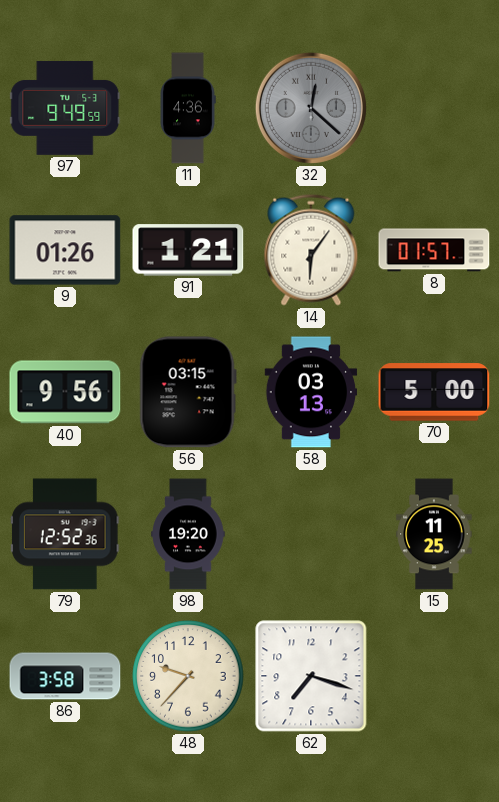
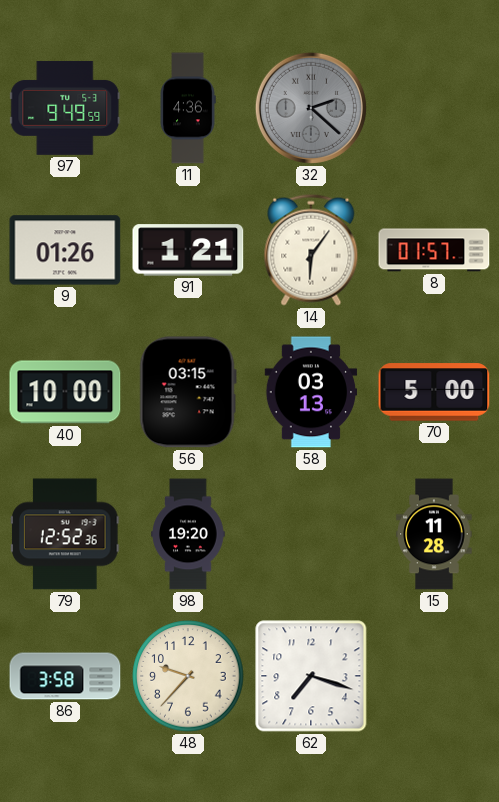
32: 12:22 -> 2:22 (311, 108)
40: 9:56 -> 10:00 (65, 392)
15: 11:25 -> 11:28 (434, 534)
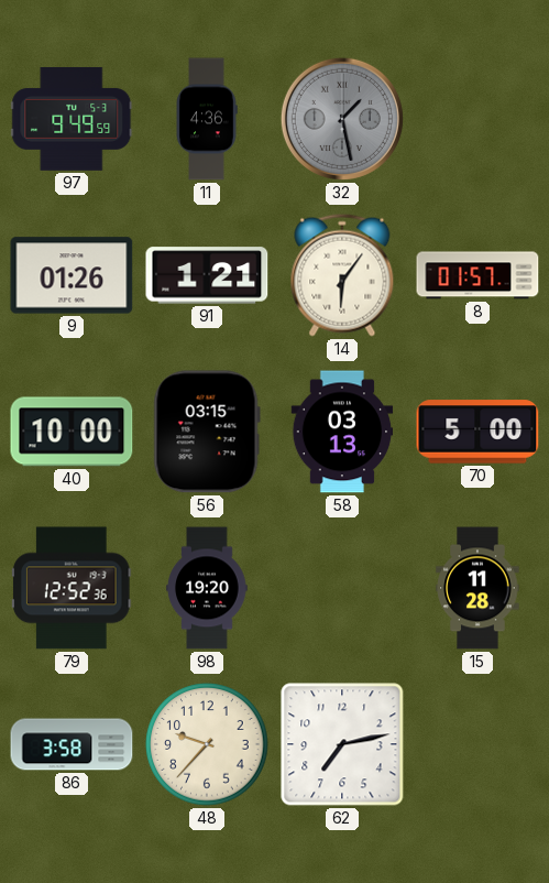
32: 2:22 -> 1:28 (342, 119)
62: 7:18 -> 7:13 (342, 744)
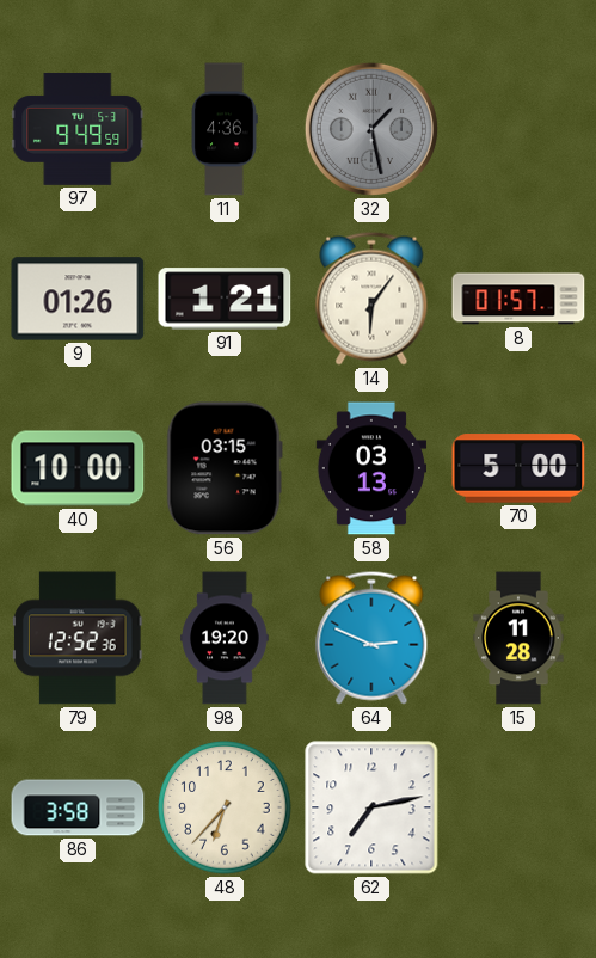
64: none -> 2:49 (371, 638)
48: 9:37 -> 6:37 (225, 807)
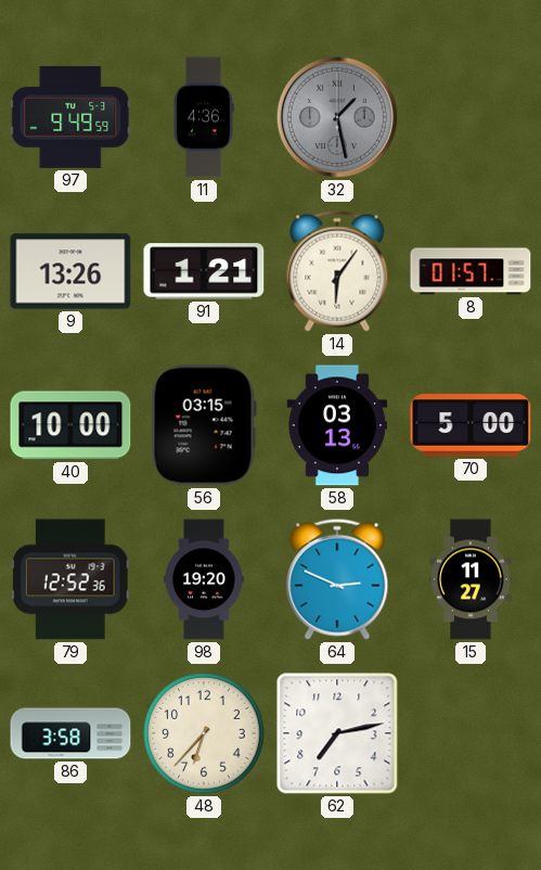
9: 01:26 -> 13:26 (70, 271)
15: 11:28 -> 11:27 (471, 579)
